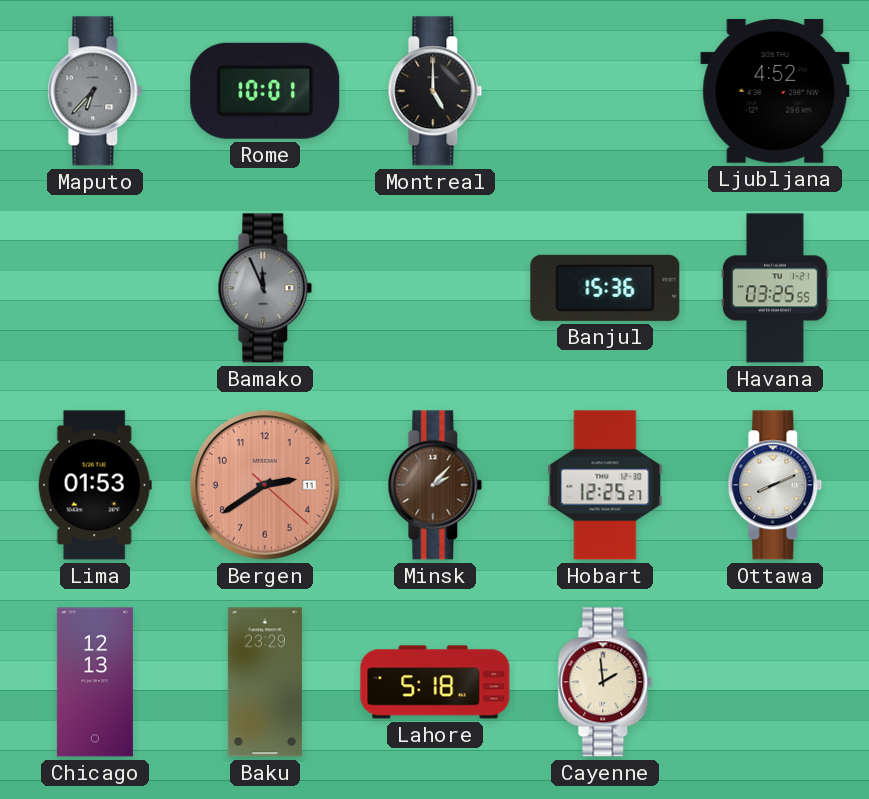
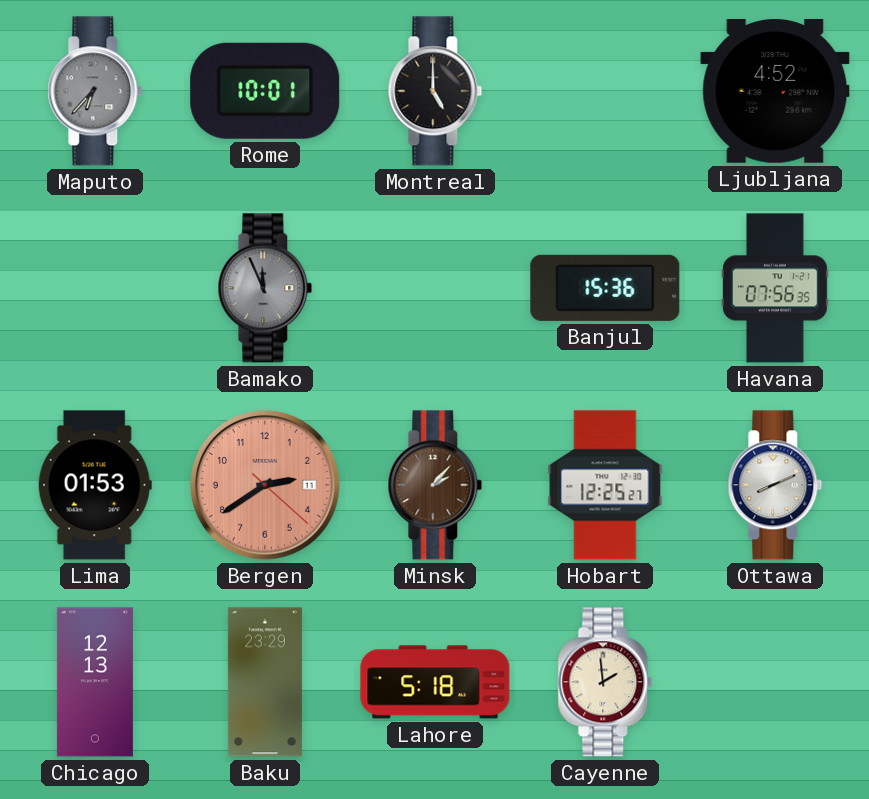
Havana: 03:25 -> 07:56 (776, 288)
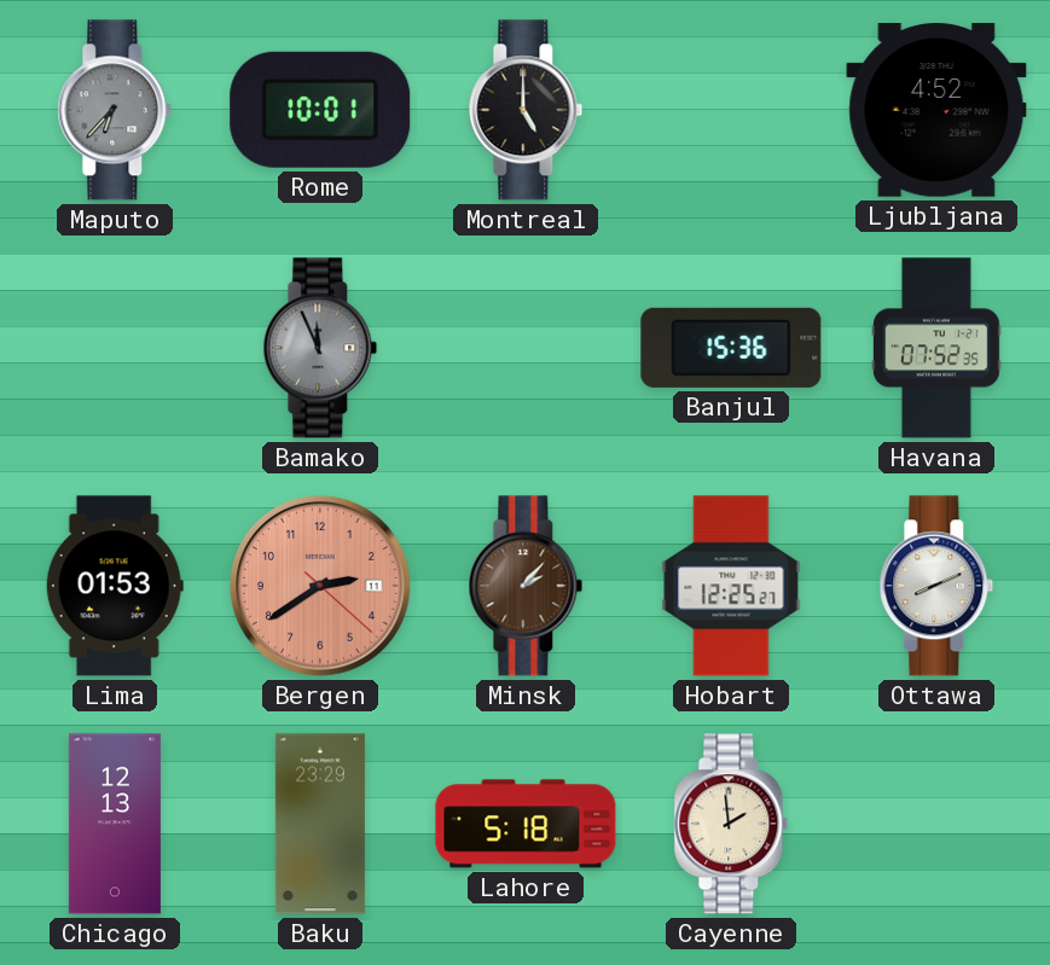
Havana: 07:56 -> 07:52 (938, 348)
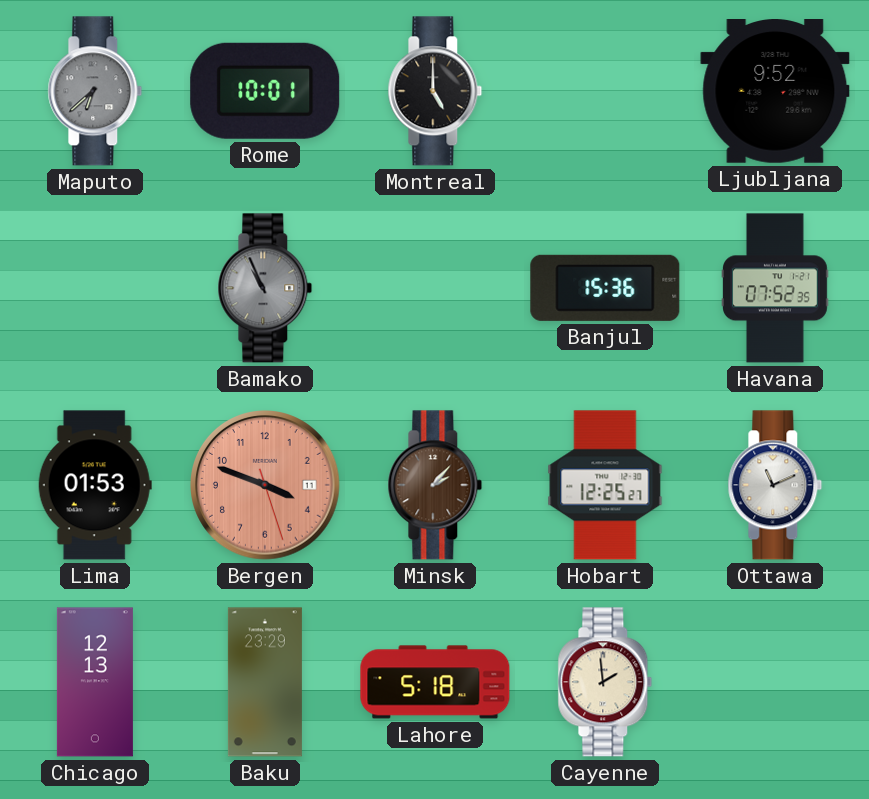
Maputo: 6:37 -> 6:38 (95, 91)
Ljubljana: 4:52 -> 9:52 (775, 92)
Bamako: 11:56 -> 10:56 (265, 288)
Bergen: 2:39 -> 3:48 (266, 486)
Ottawa: 8:11 -> 11:11 (775, 485)
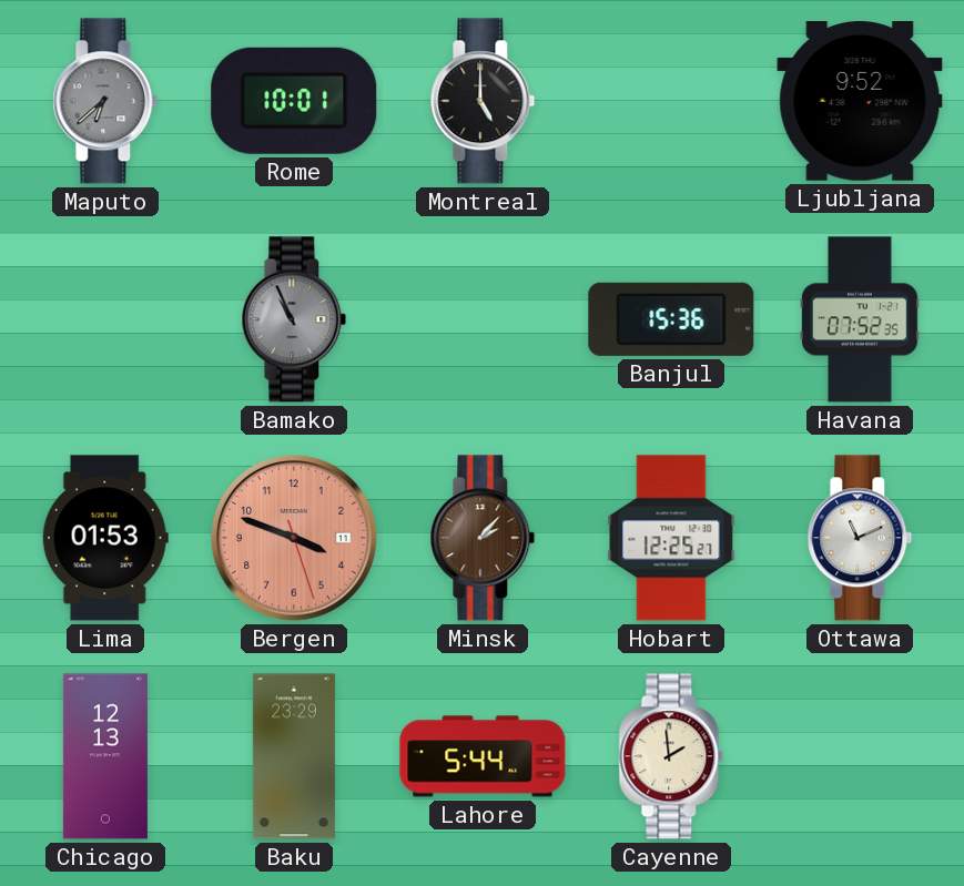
Lahore: 5:18 -> 5:44 (483, 756)
